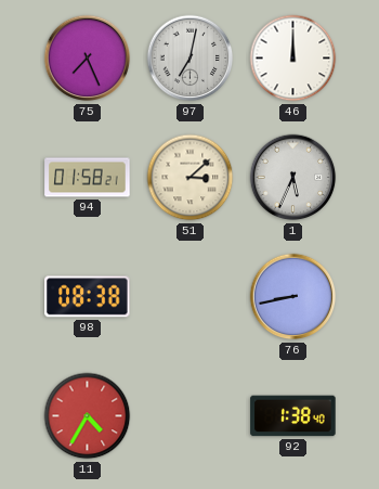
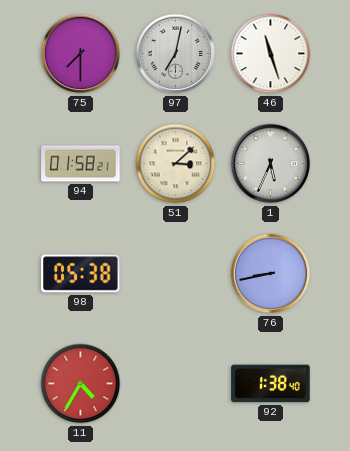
75: 7:26 -> 7:30 (81, 54)
46: 12:00 -> 11:27 (271, 54)
98: 08:38 -> 05:38 (81, 274)
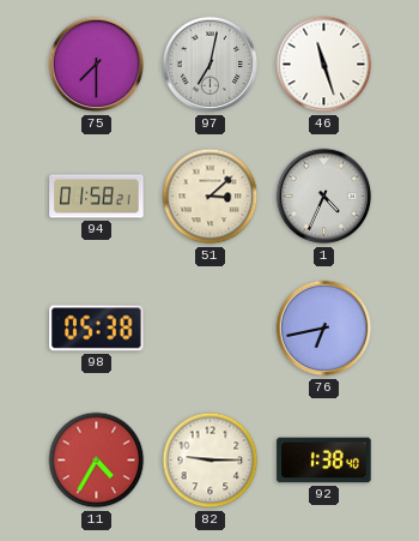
1: 5:34 -> 4:34 (324, 197)
76: 8:43 -> 6:43 (324, 329)
82: none -> 9:15 (211, 461)
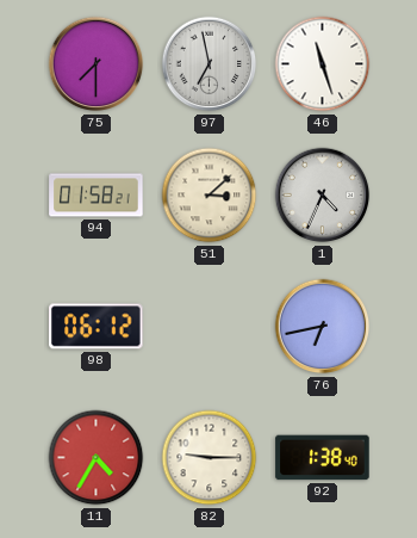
97: 7:02 -> 6:58 (210, 64)
98: 05:38 -> 06:12 (97, 327)
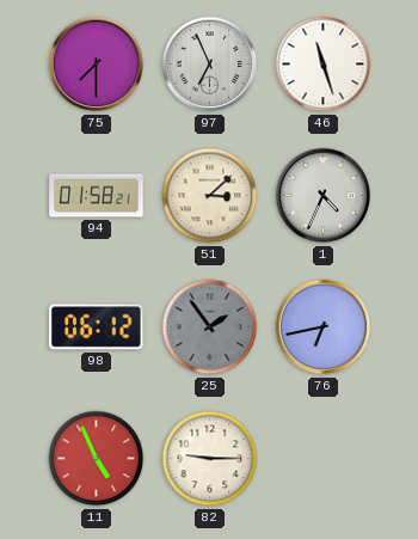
97: 6:58 -> 6:56 (210, 65)
25: none -> 1:54 (210, 327)
11: 4:35 -> 4:56 (97, 459)
92: 1:38 -> none (323, 458)
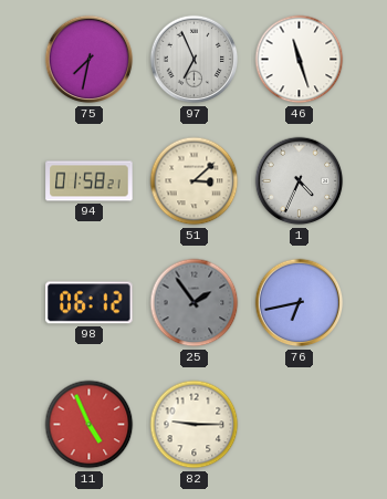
75: 7:30 -> 7:32 (90, 60)
